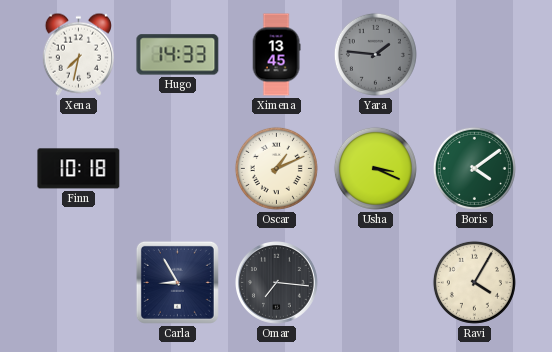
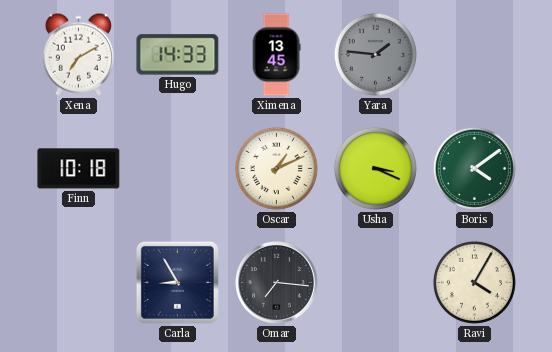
Xena: 7:32 -> 7:10 (78, 54)
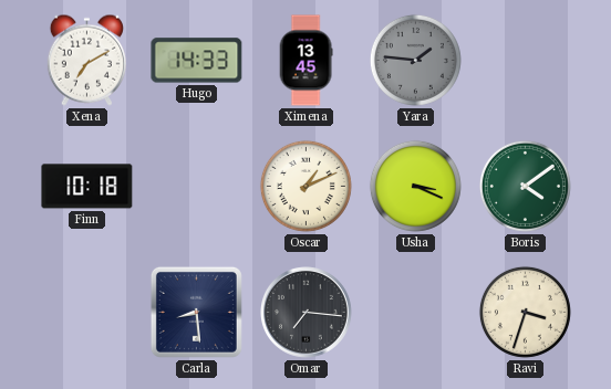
Carla: 8:55 -> 8:29 (196, 312)
Ravi: 4:05 -> 3:33 (525, 312)
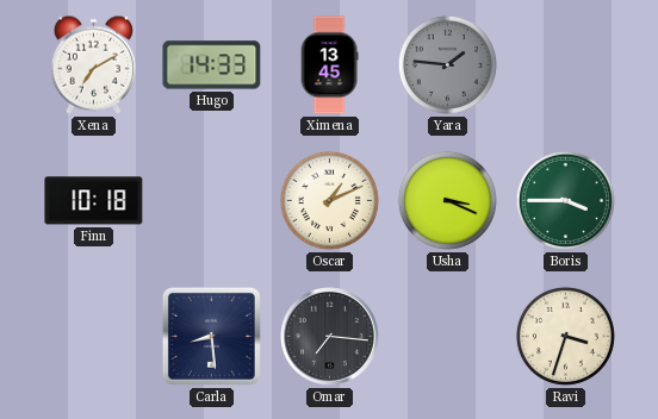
Boris: 4:09 -> 3:45 (565, 200)
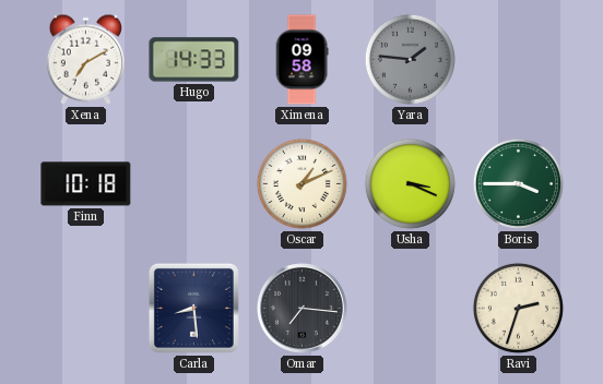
Ximena: 13:45 -> 09:58 (301, 60)
Ravi: 3:33 -> 2:33 (518, 308)
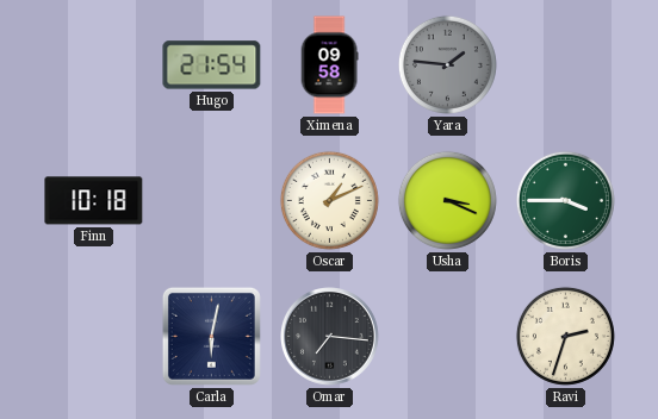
Xena: 7:10 -> none (85, 59)
Hugo: 14:33 -> 21:54 (212, 65)
Carla: 8:29 -> 6:02 (211, 336)
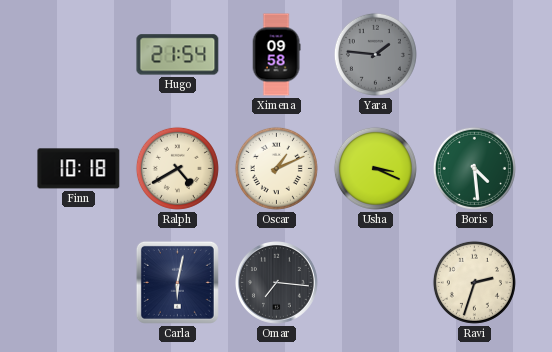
Ralph: none -> 4:40 (177, 168)
Boris: 3:45 -> 4:29 (474, 168)
